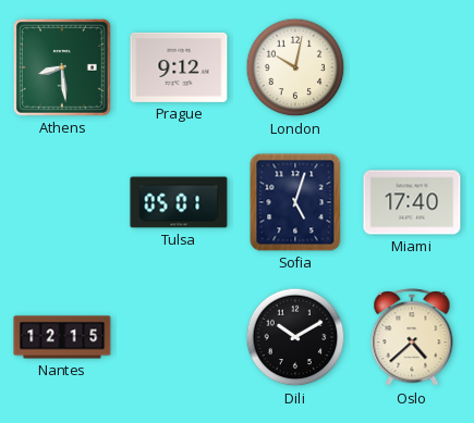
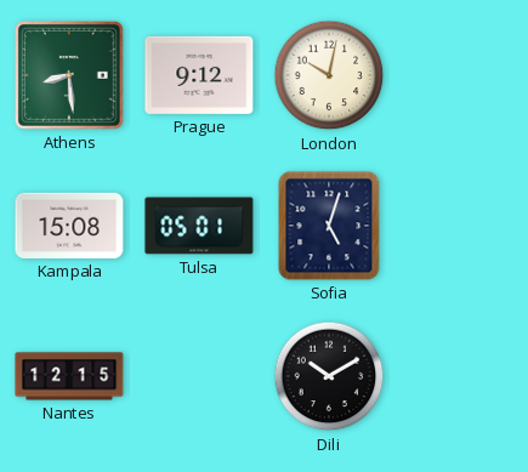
Kampala: none -> 15:08 (69, 226)
Miami: 17:40 -> none (412, 202)
Oslo: 4:38 -> none (412, 338)
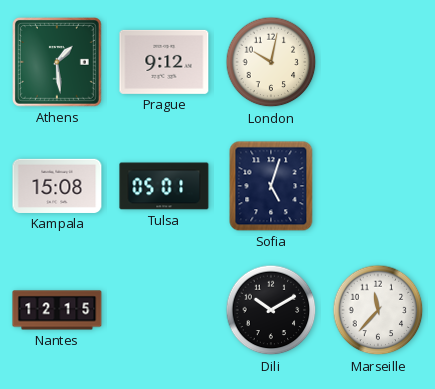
Athens: 8:29 -> 1:29 (57, 62)
Marseille: none -> 11:37 (378, 310)
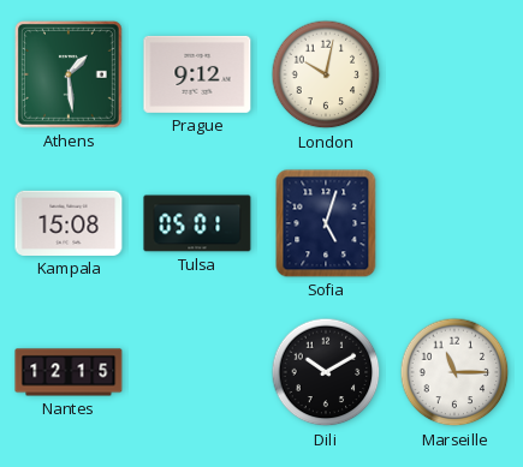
Marseille: 11:37 -> 11:15 (454, 372)
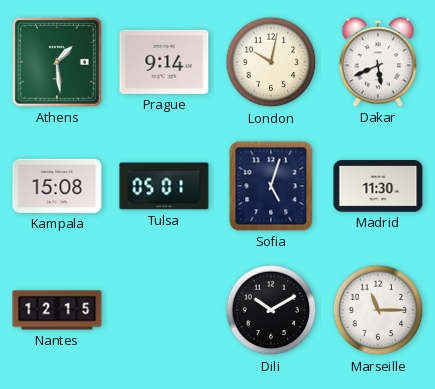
Prague: 9:12 -> 9:14 (164, 62)
Dakar: none -> 5:41 (378, 62)
Madrid: none -> 11:30 (378, 186)
